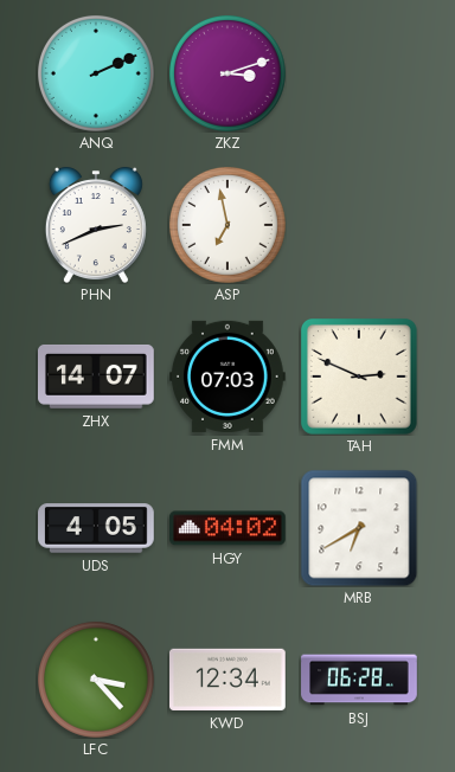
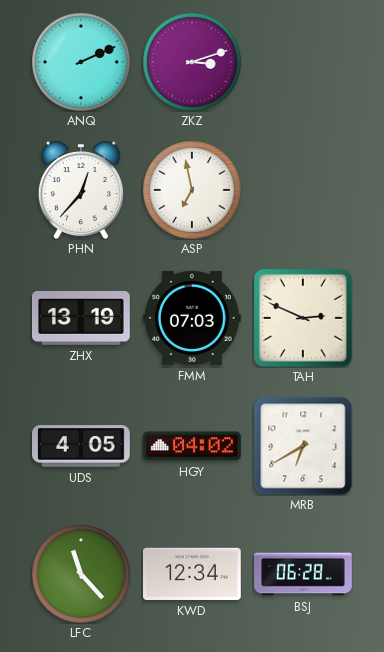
PHN: 2:41 -> 12:37 (81, 190)
ZHX: 14:07 -> 13:19 (81, 318)
LFC: 3:23 -> 11:23 (81, 574)
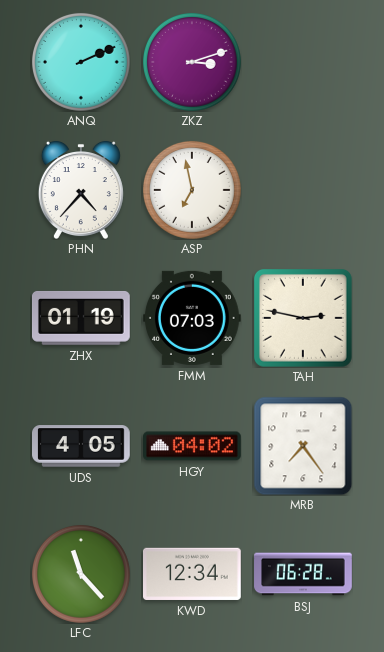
PHN: 12:37 -> 4:37 (81, 190)
ZHX: 13:19 -> 01:19 (81, 318)
TAH: 2:49 -> 2:47 (303, 318)
MRB: 6:40 -> 7:24 (303, 446)
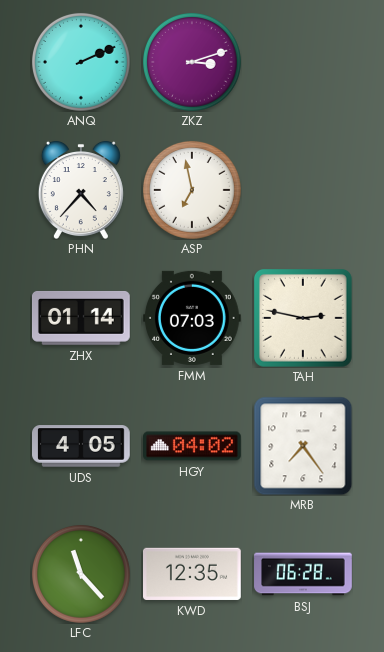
ZHX: 01:19 -> 01:14 (81, 318)
KWD: 12:34 -> 12:35 (193, 574)
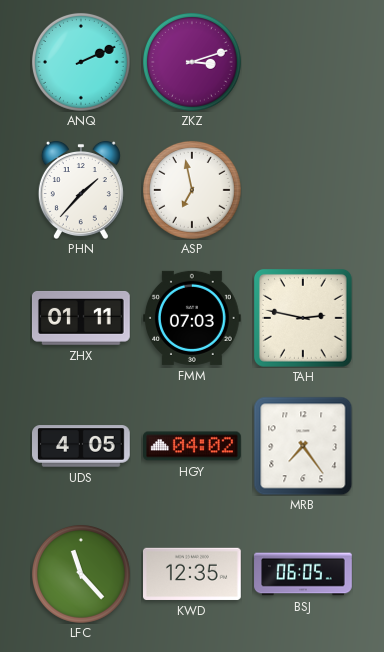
PHN: 4:37 -> 1:37 (81, 190)
ZHX: 01:14 -> 01:11 (81, 318)
BSJ: 06:28 -> 06:05 (303, 574)
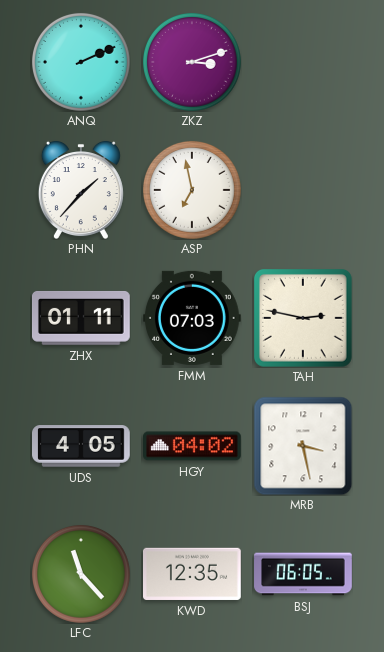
MRB: 7:24 -> 3:28 (303, 446)
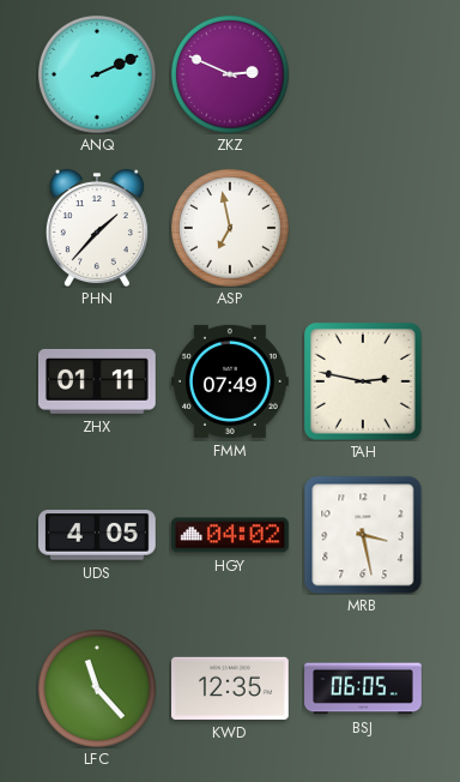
ZKZ: 3:12 -> 2:49 (230, 74)
FMM: 07:03 -> 07:49 (231, 381)
